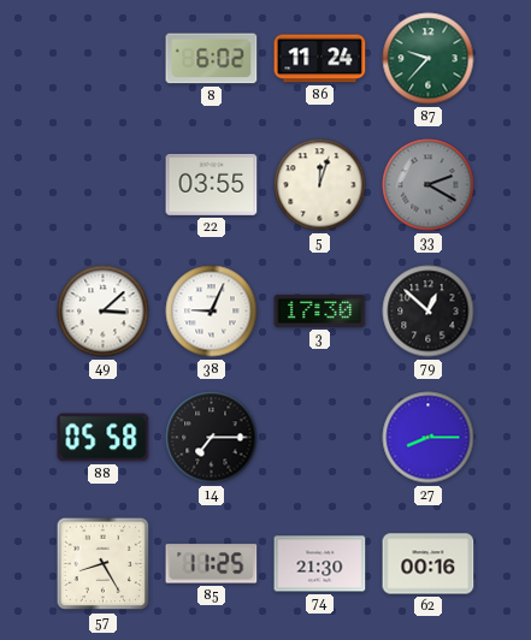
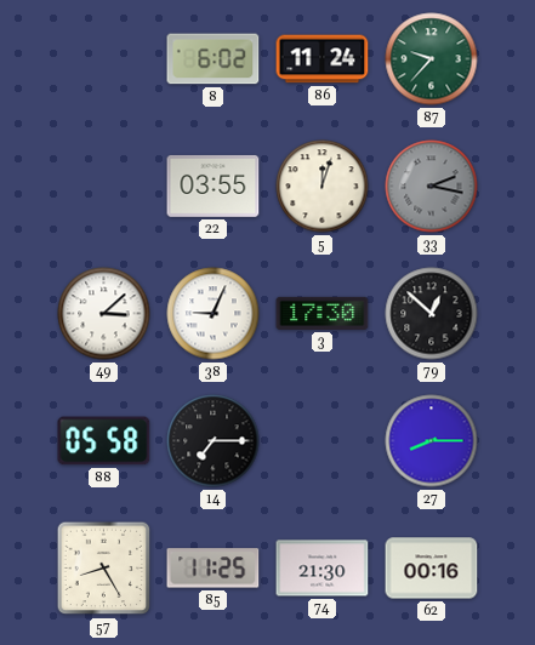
33: 2:20 -> 2:17 (432, 187)
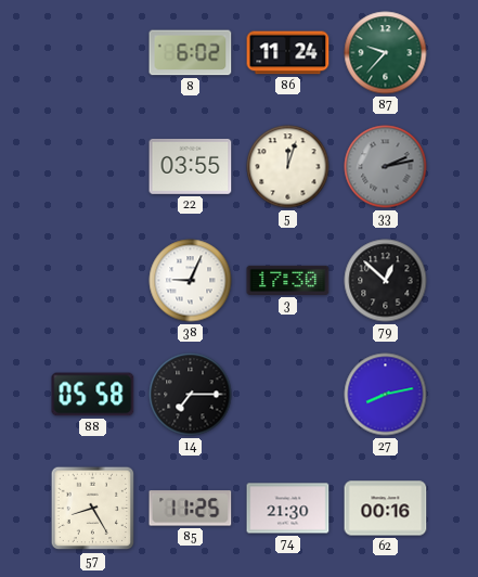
33: 2:17 -> 2:13 (386, 167)
49: 3:08 -> none (104, 314)
27: 8:15 -> 8:13 (386, 395)
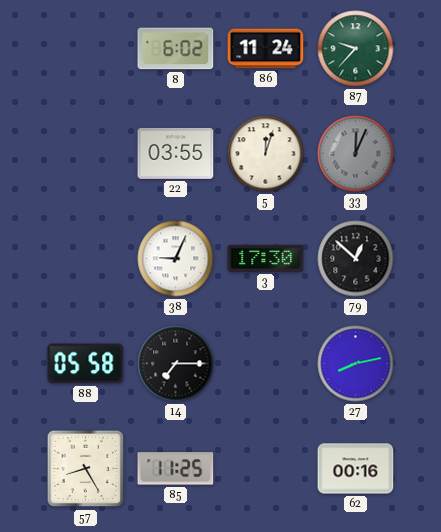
33: 2:13 -> 12:04 (356, 154)
74: 21:30 -> none (288, 509)
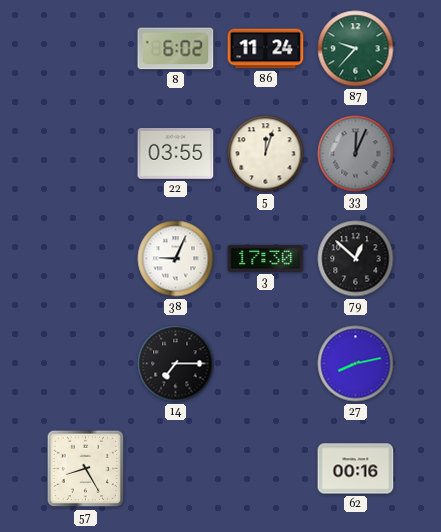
88: 05:58 -> none (86, 364)
85: 11:25 -> none (176, 469)
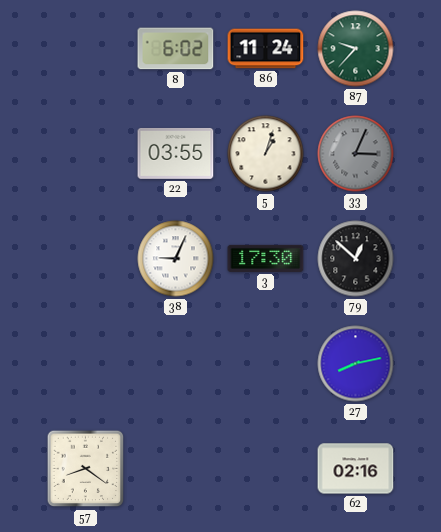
5: 12:03 -> 1:03 (266, 154)
33: 12:04 -> 3:04 (356, 154)
14: 7:15 -> none (176, 364)
57: 8:25 -> 8:21 (86, 469)
62: 00:16 -> 02:16 (356, 469)
